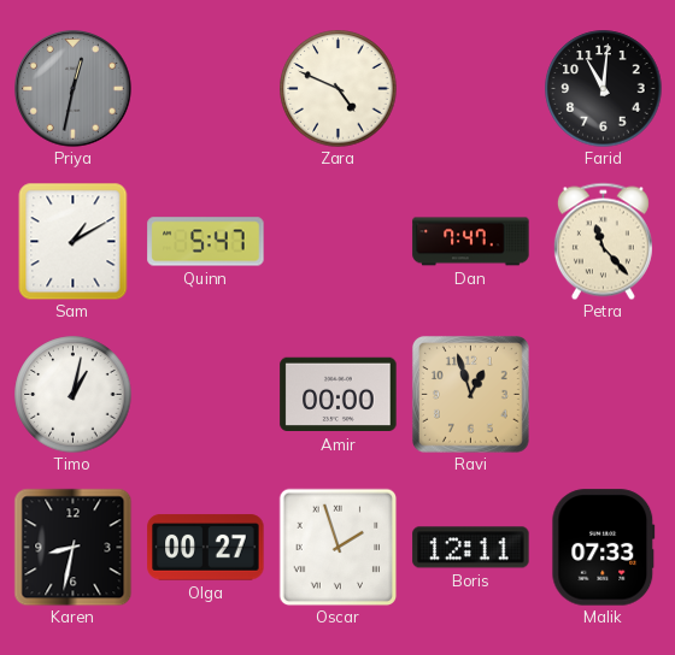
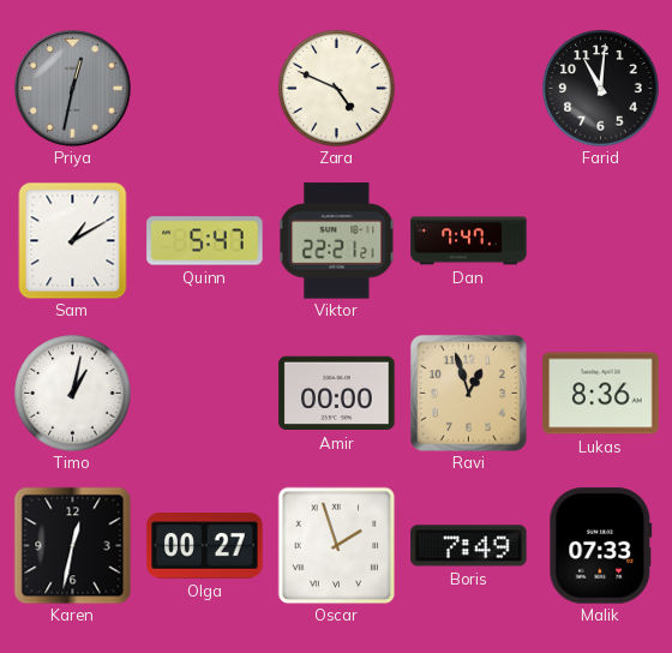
Viktor: none -> 22:21 (337, 241)
Petra: 11:23 -> none (603, 241)
Lukas: none -> 8:36 (601, 394)
Karen: 8:32 -> 12:32 (72, 545)
Boris: 12:11 -> 7:49 (469, 546)
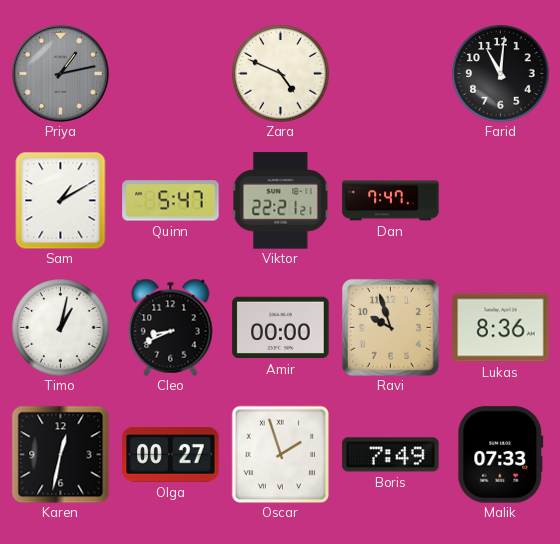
Priya: 12:32 -> 1:13 (61, 74)
Cleo: none -> 8:41 (171, 327)
Ravi: 12:57 -> 9:57 (390, 327)
